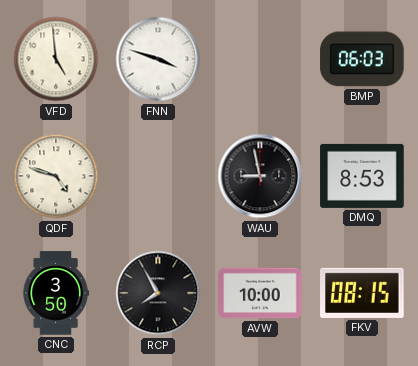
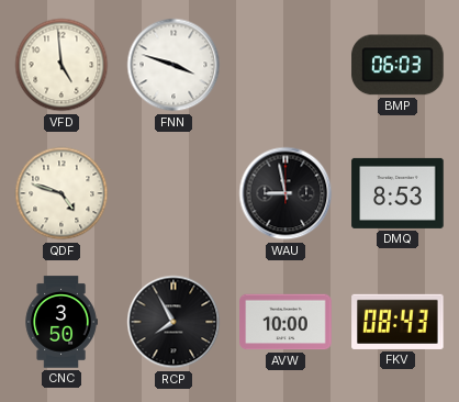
FKV: 08:15 -> 08:43 (398, 322)
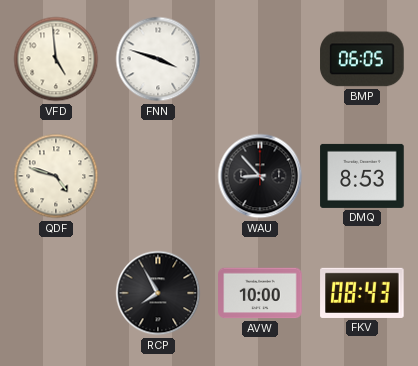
BMP: 06:03 -> 06:05 (362, 59)
WAU: 8:58 -> 8:53 (260, 176)
CNC: 3:50 -> none (61, 322)
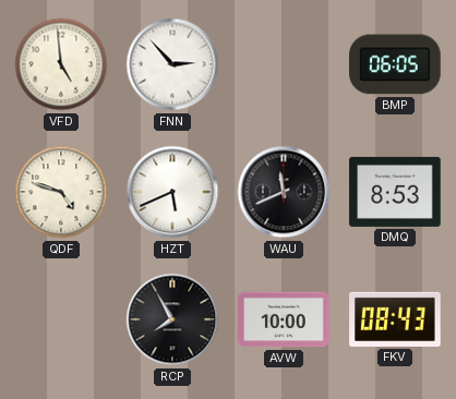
FNN: 3:48 -> 2:53 (172, 64)
HZT: none -> 5:41 (172, 192)
WAU: 8:53 -> 11:41 (284, 192)
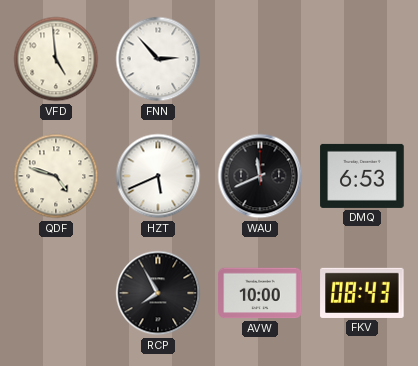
BMP: 06:05 -> none (395, 64)
DMQ: 8:53 -> 6:53 (362, 176)
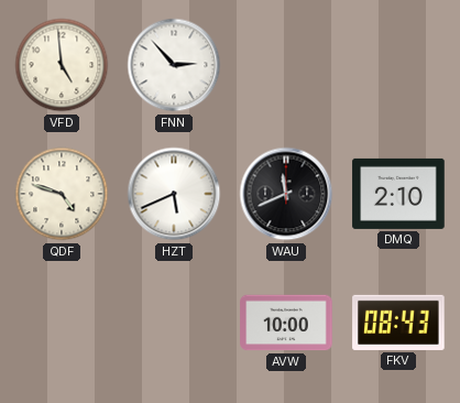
DMQ: 6:53 -> 2:10 (398, 194)
RCP: 7:55 -> none (158, 293)
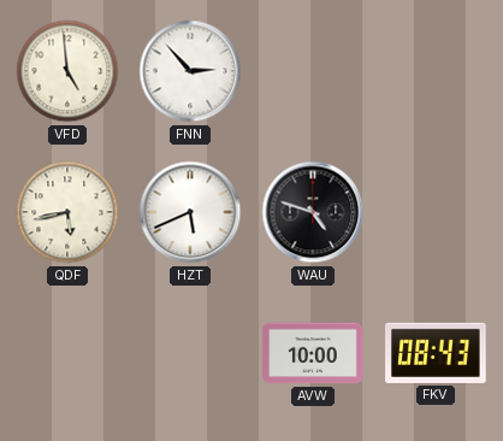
QDF: 4:48 -> 5:43 (67, 212)
WAU: 11:41 -> 4:48 (313, 212)
DMQ: 2:10 -> none (398, 194)
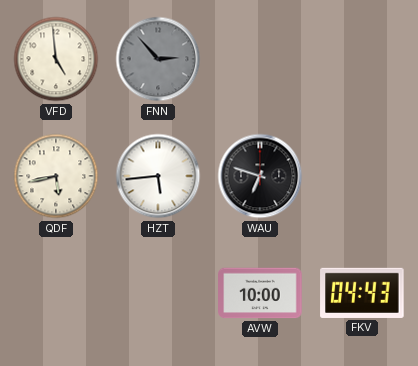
FNN dial: white -> grey (158, 59)
HZT: 5:41 -> 5:44 (158, 176)
WAU: 4:48 -> 6:48 (260, 176)
FKV: 08:43 -> 04:43 (362, 293)
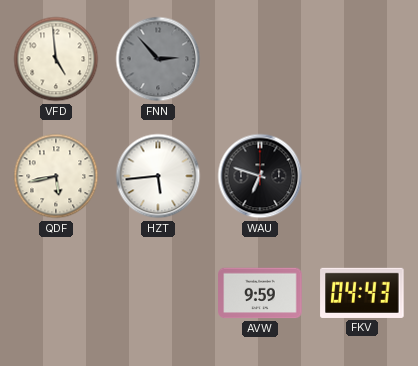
AVW: 10:00 -> 9:59 (260, 293)
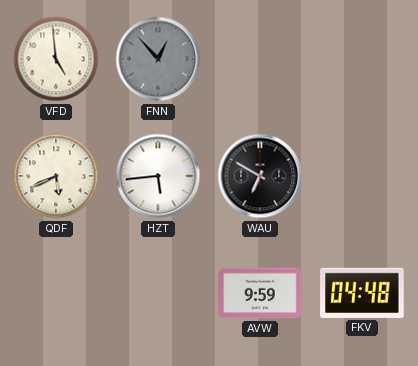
FNN: 2:53 -> 12:53 (158, 59)
QDF: 5:43 -> 5:41 (56, 176)
WAU: 6:48 -> 6:50 (260, 176)
FKV: 04:43 -> 04:48 (362, 293)
